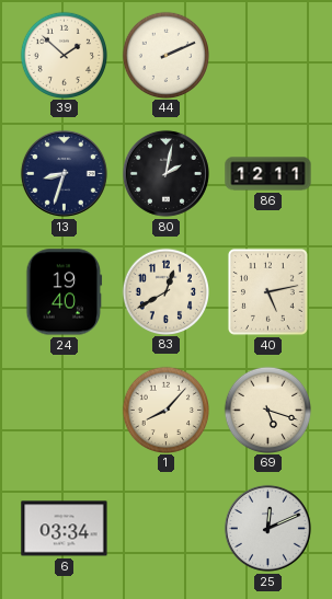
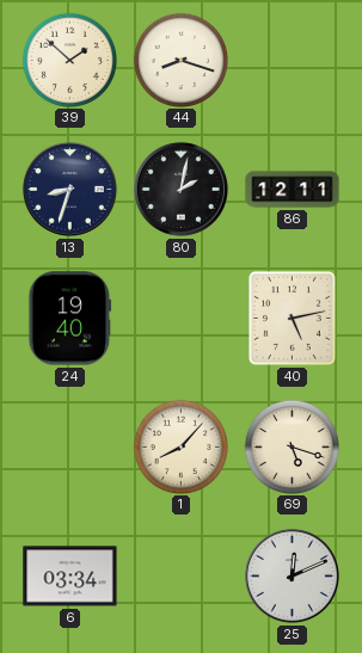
44: 2:11 -> 8:18 (180, 60)
83: 12:40 -> none (165, 291)
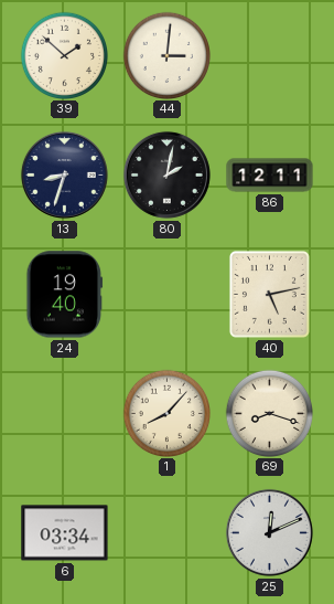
44: 8:18 -> 3:01 (166, 55)
69: 5:18 -> 8:18 (269, 413)
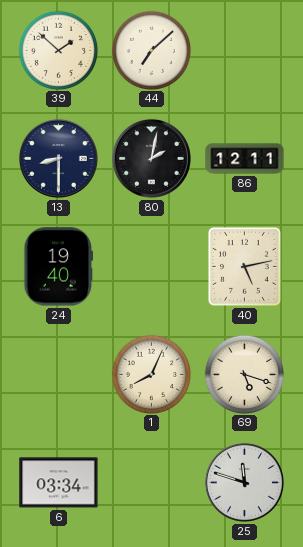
44: 3:01 -> 7:08 (151, 50)
13: 8:33 -> 8:30 (58, 158)
1: 8:07 -> 8:04 (151, 374)
69: 8:18 -> 5:18 (244, 374)
25: 12:11 -> 11:48 (244, 482)
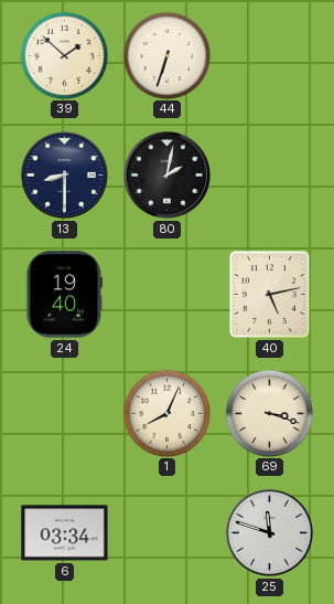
44: 7:08 -> 6:33 (166, 55)
86: 12:11 -> none (245, 159)
69: 5:18 -> 3:18 (269, 413)
